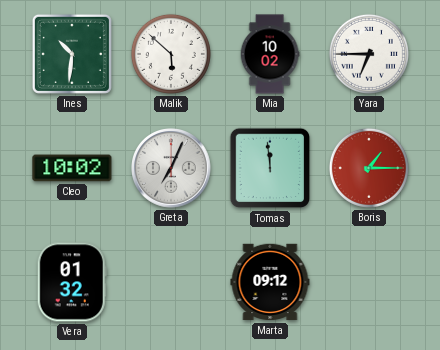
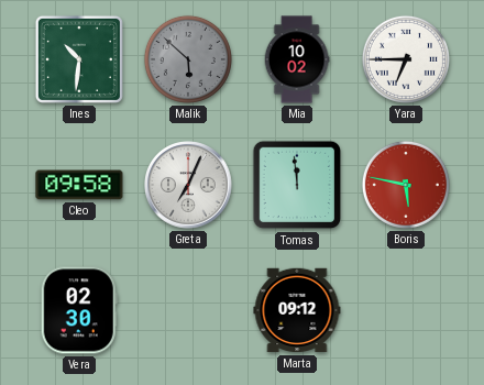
Malik dial: white -> grey (188, 59)
Cleo: 10:02 -> 09:58 (79, 185)
Boris: 1:15 -> 5:47 (406, 185)
Vera: 01:32 -> 02:30 (79, 310)
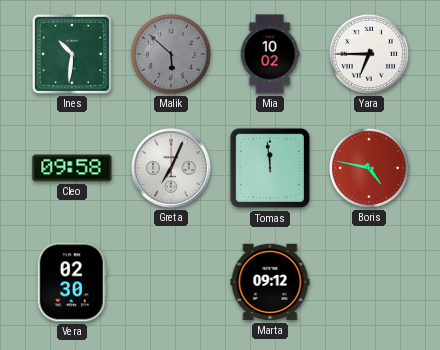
Boris: 5:47 -> 4:47 (369, 168)
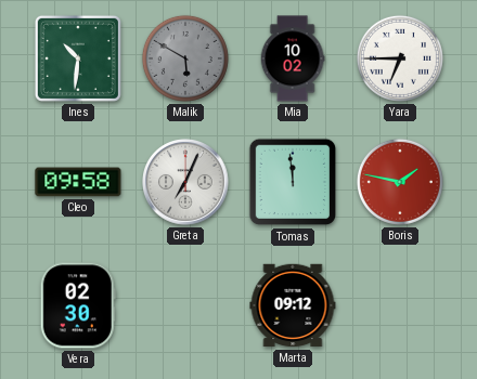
Malik: 5:52 -> 5:50 (185, 58)
Boris: 4:47 -> 1:47 (400, 182)
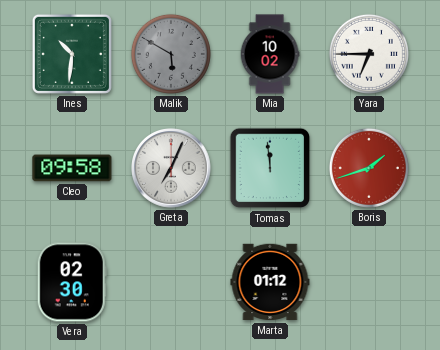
Boris: 1:47 -> 1:42 (369, 168)
Marta: 09:12 -> 01:12 (270, 282)
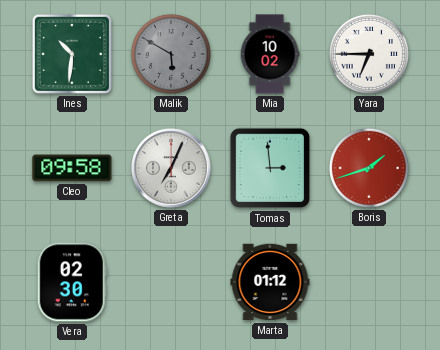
Tomas: 11:59 -> 2:59 (270, 168)
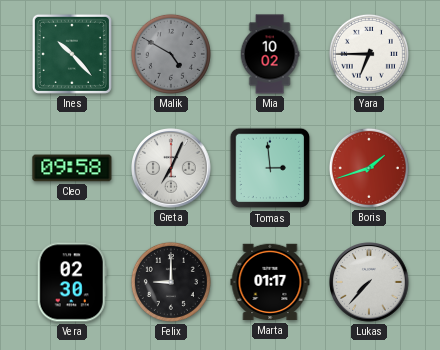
Ines: 10:31 -> 10:23 (72, 54)
Malik: 5:50 -> 4:50 (171, 54)
Felix: none -> 9:00 (171, 282)
Marta: 01:12 -> 01:17 (270, 282)
Lukas: none -> 7:37 (369, 282)
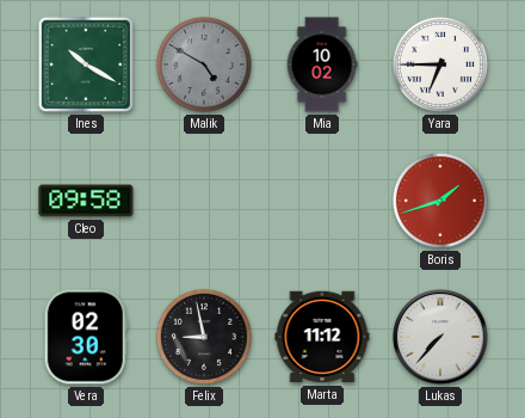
Ines: 10:23 -> 10:20 (86, 64)
Greta: 7:04 -> none (171, 168)
Tomas: 2:59 -> none (270, 168)
Felix: 9:00 -> 8:58 (204, 337)
Marta: 01:17 -> 11:12 (322, 337)
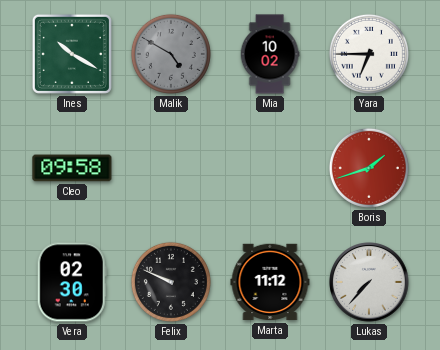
Felix: 8:58 -> 9:49 (171, 282)
